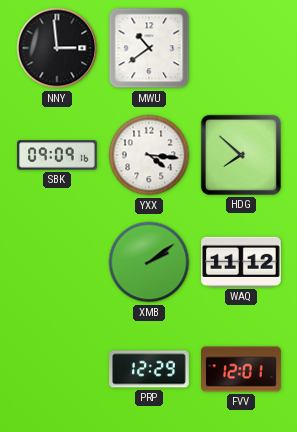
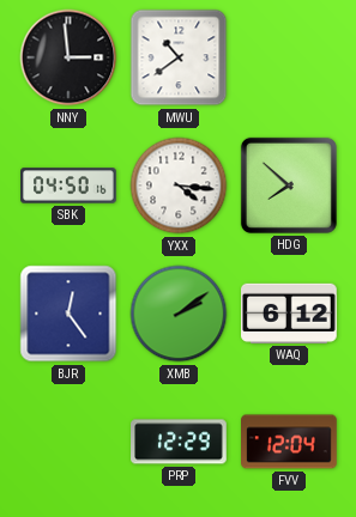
SBK: 09:09 -> 04:50 (68, 185)
BJR: none -> 12:24 (68, 314)
WAQ: 11:12 -> 6:12 (290, 314)
FVV: 12:01 -> 12:04 (290, 442)
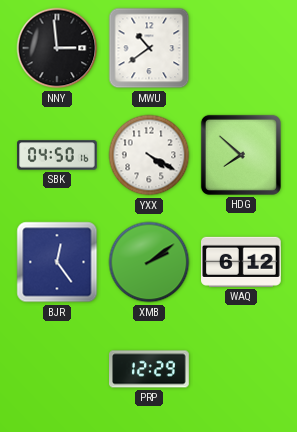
YXX: 4:16 -> 4:20 (149, 155)
FVV: 12:04 -> none (290, 442)
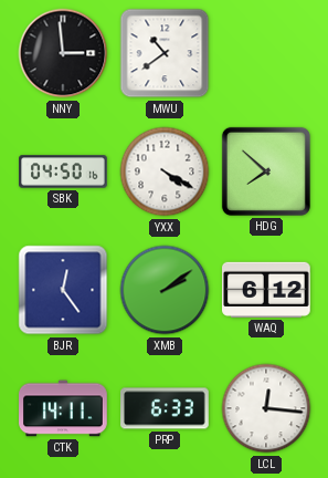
CTK: none -> 14:11 (64, 408)
PRP: 12:29 -> 6:33 (165, 408)
LCL: none -> 12:16 (266, 408)
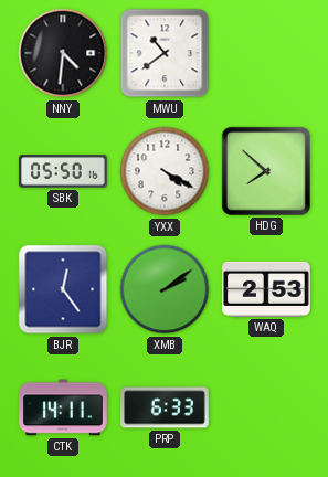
NNY: 2:59 -> 4:31 (63, 53)
SBK: 04:50 -> 05:50 (63, 171)
WAQ: 6:12 -> 2:53 (267, 289)
LCL: 12:16 -> none (266, 408)
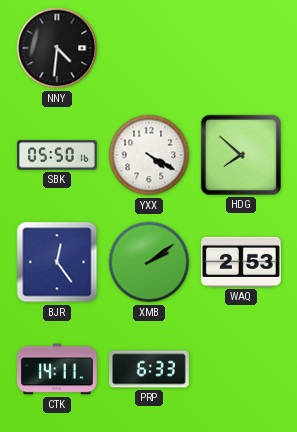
MWU: 10:39 -> none (165, 53)
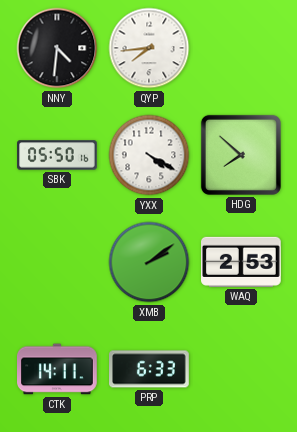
QYP: none -> 7:44 (149, 48)
BJR: 12:24 -> none (57, 262)
